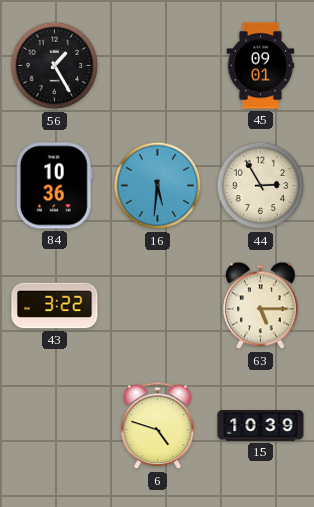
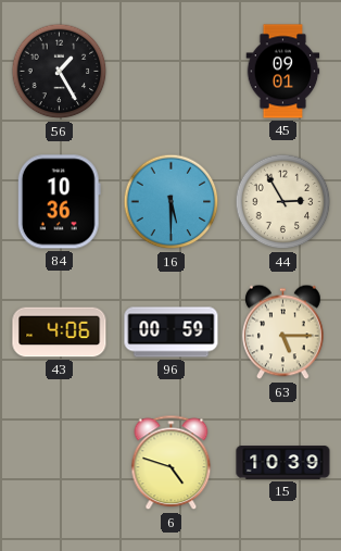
16: 5:31 -> 5:30 (172, 202)
43: 3:22 -> 4:06 (60, 333)
96: none -> 00:59 (172, 333)
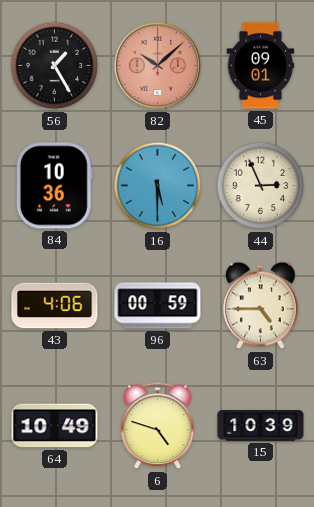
82: none -> 10:08 (158, 66)
44: 2:55 -> 2:56 (261, 186)
63: 5:15 -> 4:45 (261, 306)
64: none -> 10:49 (55, 426)
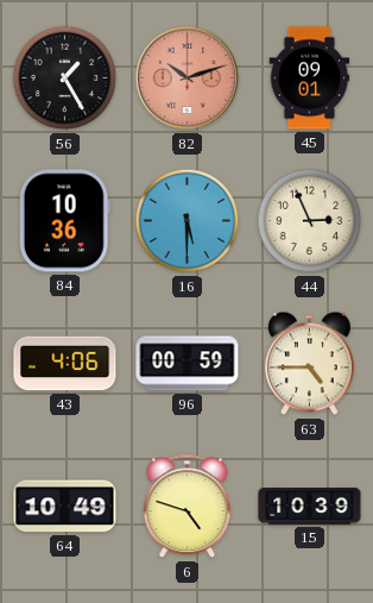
82: 10:08 -> 10:12 (188, 78)
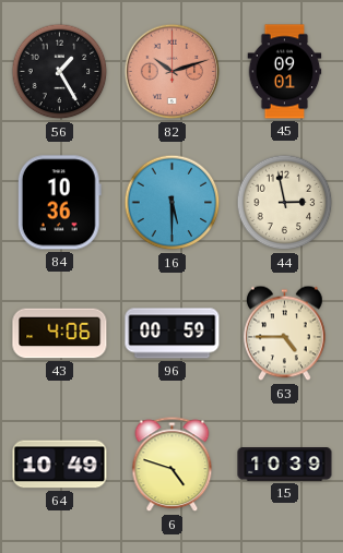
44: 2:56 -> 2:58 (285, 203)
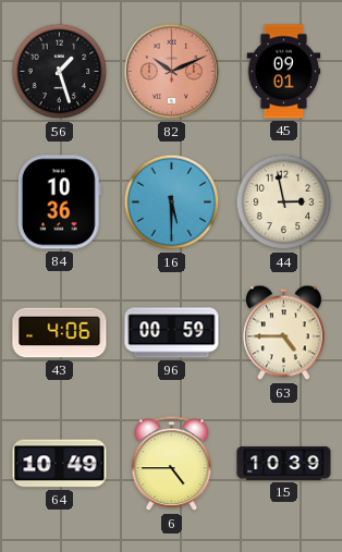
56: 1:25 -> 1:27 (60, 72)
82: 10:12 -> 10:11 (172, 72)
6: 4:48 -> 4:45 (172, 464)
